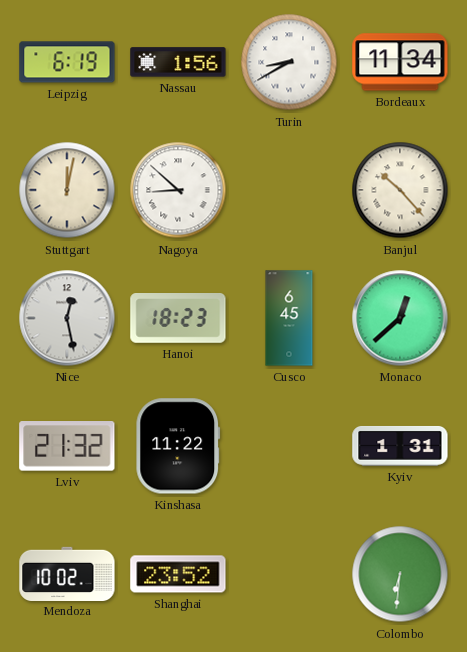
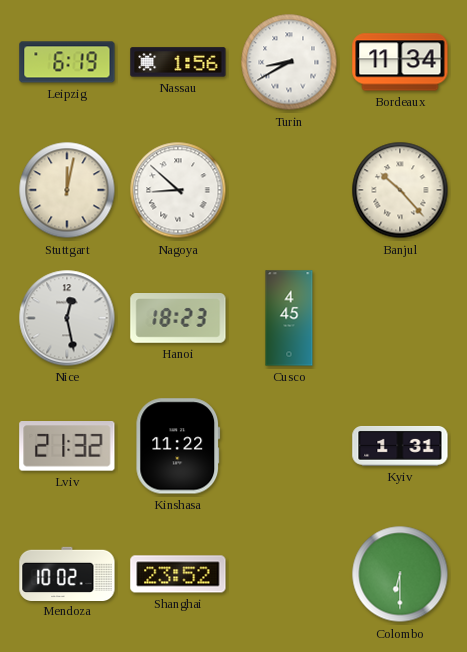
Cusco: 6:45 -> 4:45 (289, 318)
Monaco: 12:38 -> none (400, 318)
Colombo: 6:31 -> 6:30 (400, 574)
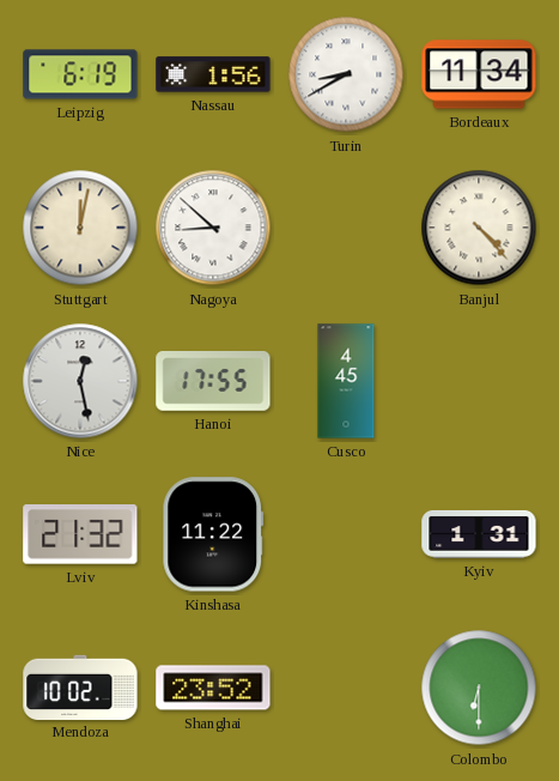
Banjul: 10:23 -> 4:23 (479, 228)
Hanoi: 18:23 -> 17:55 (213, 382)
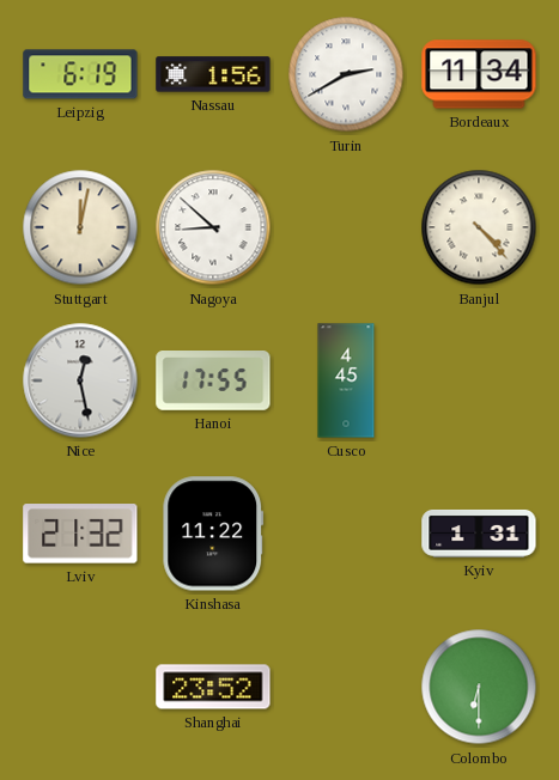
Turin: 8:40 -> 2:40 (346, 74)
Mendoza: 10:02 -> none (80, 686)
